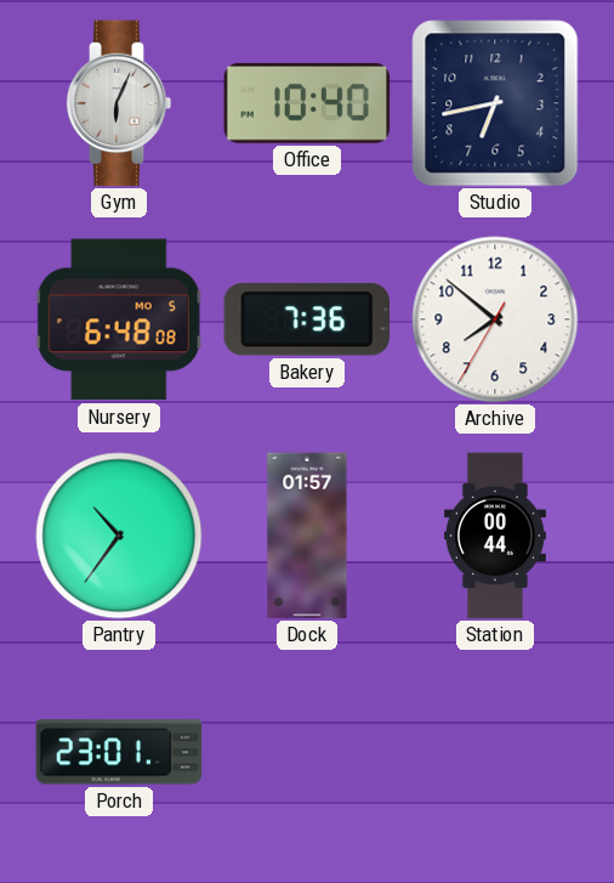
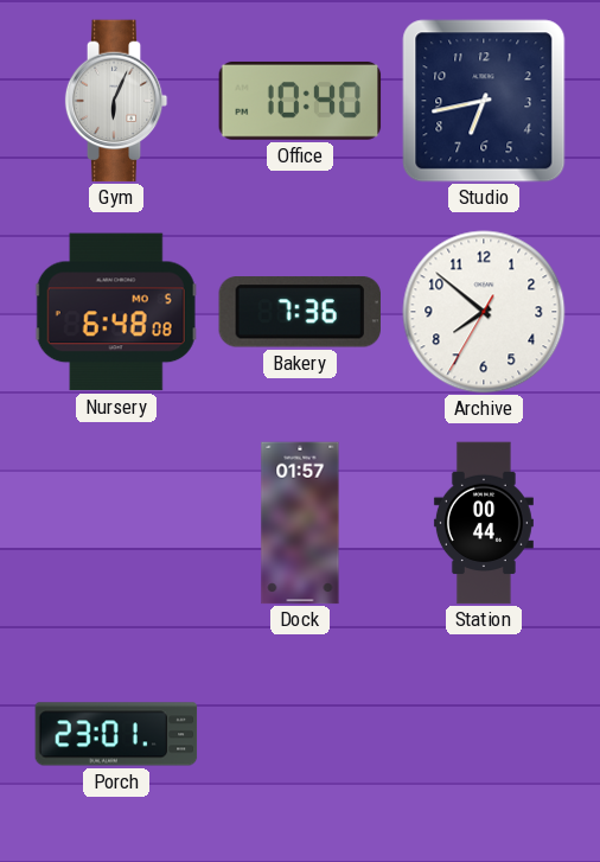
Pantry: 10:36 -> none (119, 536)
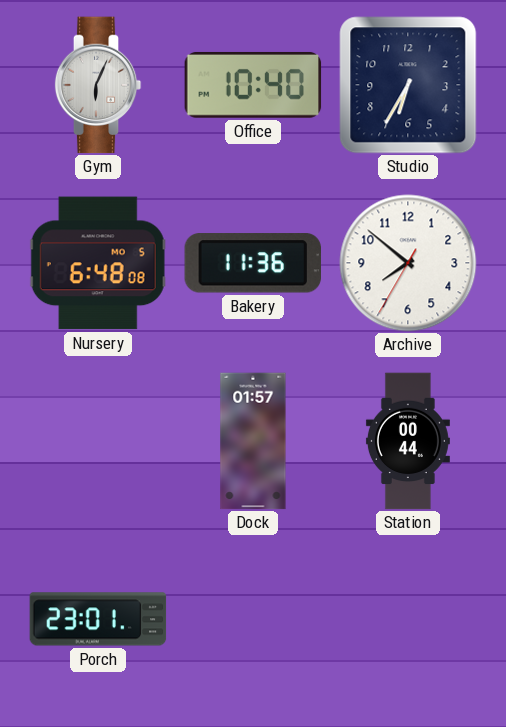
Studio: 6:43 -> 6:35 (408, 85)
Bakery: 7:36 -> 11:36 (253, 263)
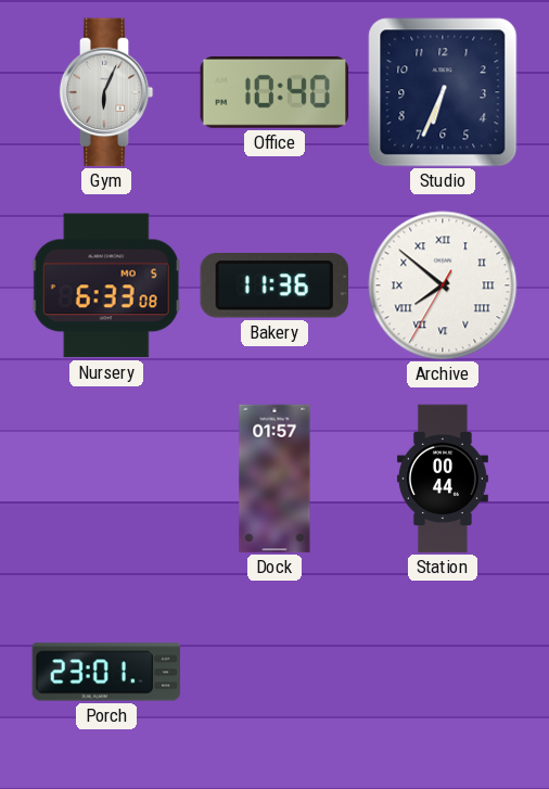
Studio: 6:35 -> 6:34 (443, 92)
Nursery: 6:48 -> 6:33 (106, 285)
Archive numerals: Arabic -> Roman (443, 285)
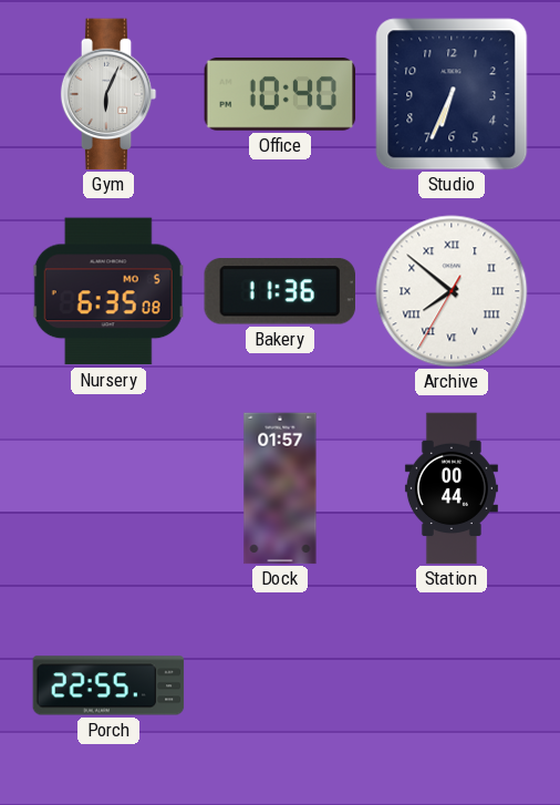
Nursery: 6:33 -> 6:35 (108, 291)
Porch: 23:01 -> 22:55 (108, 685)
